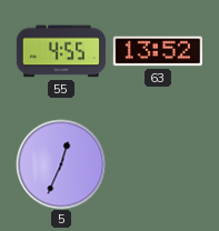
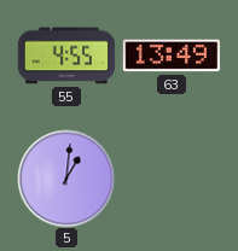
63: 13:52 -> 13:49 (170, 56)
5: 12:34 -> 1:01 (66, 179)
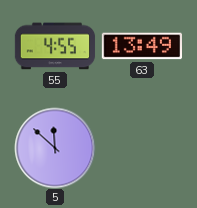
5: 1:01 -> 11:52 (55, 148)
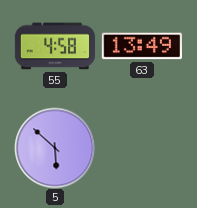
55: 4:55 -> 4:58 (55, 46)
5: 11:52 -> 5:52 (55, 148)
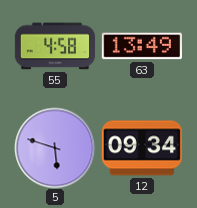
5: 5:52 -> 5:48 (55, 148)
12: none -> 09:34 (141, 148)
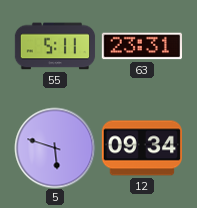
55: 4:58 -> 5:11 (55, 46)
63: 13:49 -> 23:31 (141, 46)
